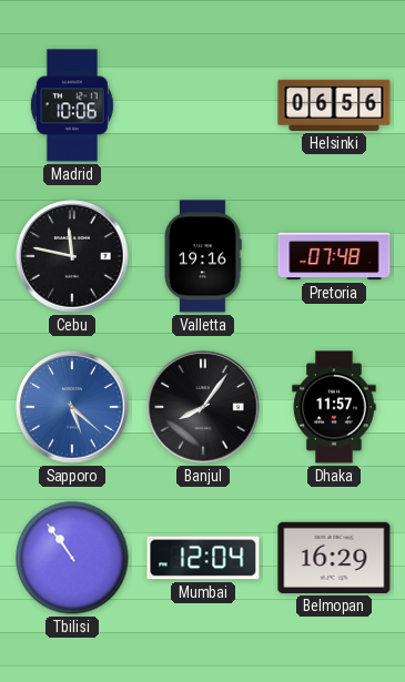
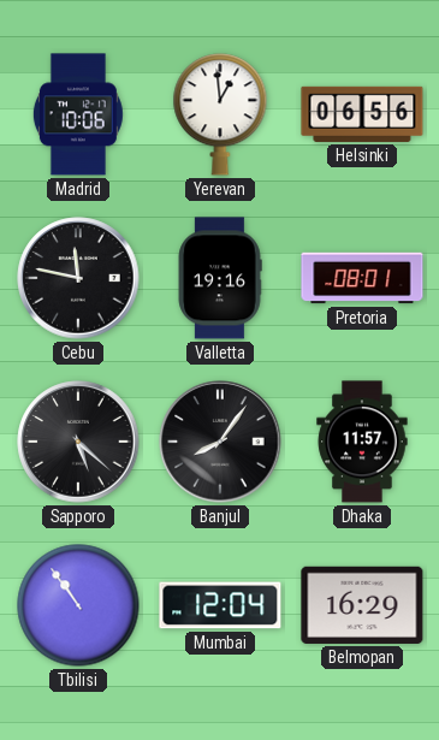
Yerevan: none -> 12:59 (220, 114)
Pretoria: 07:48 -> 08:01 (362, 278)
Sapporo dial: blue -> black (78, 442)
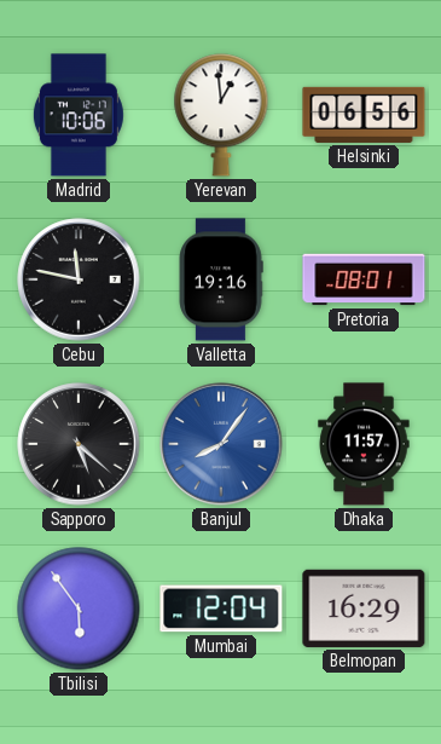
Banjul dial: black -> blue (221, 444)
Tbilisi: 10:54 -> 5:54 (79, 609)
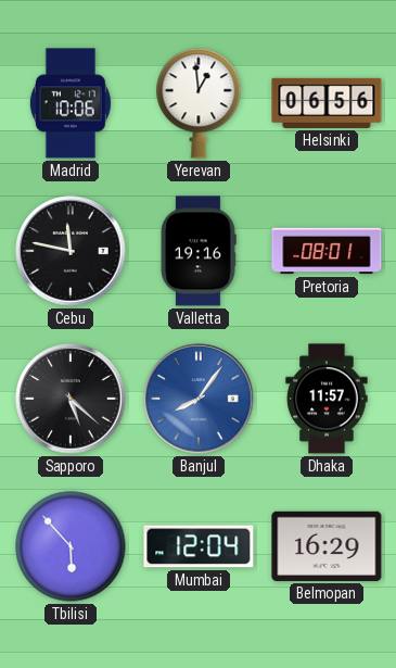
Tbilisi: 5:54 -> 5:53 (71, 546)
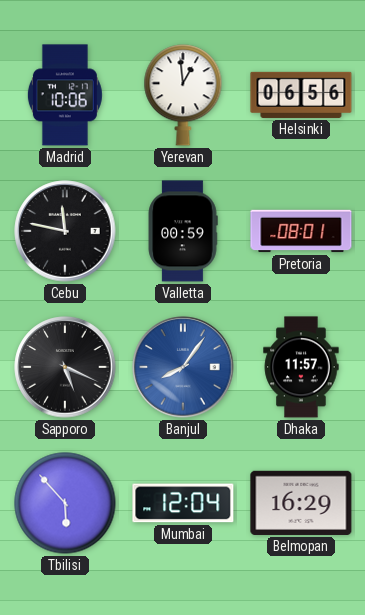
Valletta: 19:16 -> 00:59 (183, 231)
Sapporo: 5:22 -> 5:19 (65, 367)
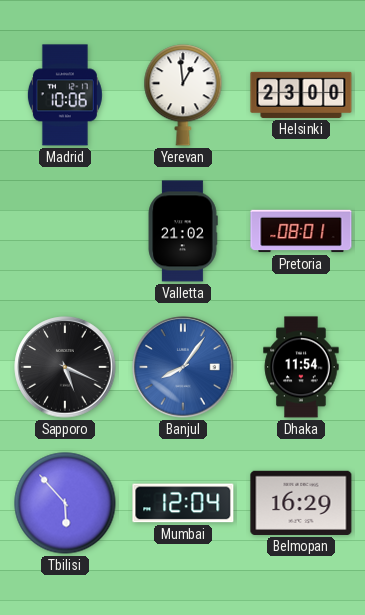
Helsinki: 06:56 -> 23:00 (301, 95)
Cebu: 11:47 -> none (65, 231)
Valletta: 00:59 -> 21:02 (183, 231)
Dhaka: 11:57 -> 11:54 (301, 367)
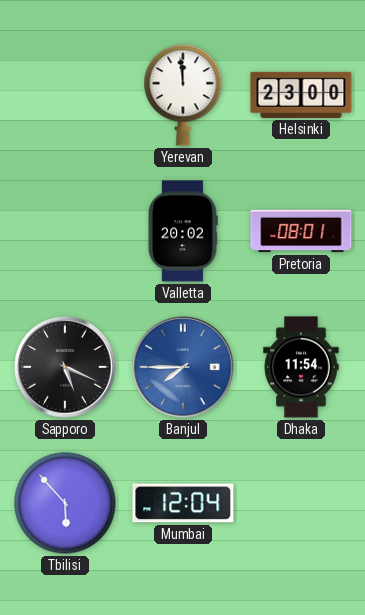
Madrid: 10:06 -> none (65, 95)
Yerevan: 12:59 -> 11:59 (183, 95)
Valletta: 21:02 -> 20:02 (183, 231)
Banjul: 8:06 -> 7:45 (183, 367)
Belmopan: 16:29 -> none (301, 503)
